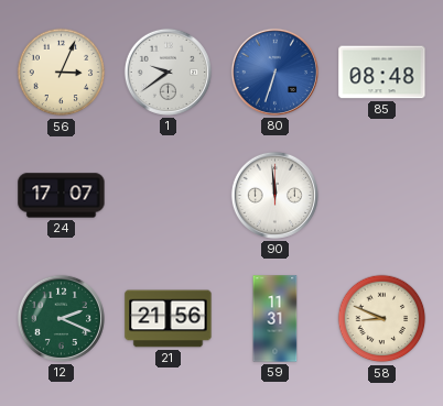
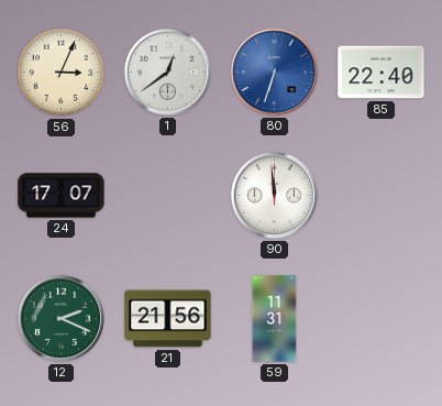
1: 9:39 -> 12:39 (167, 72)
85: 08:48 -> 22:40 (382, 73)
58: 8:49 -> none (382, 319)
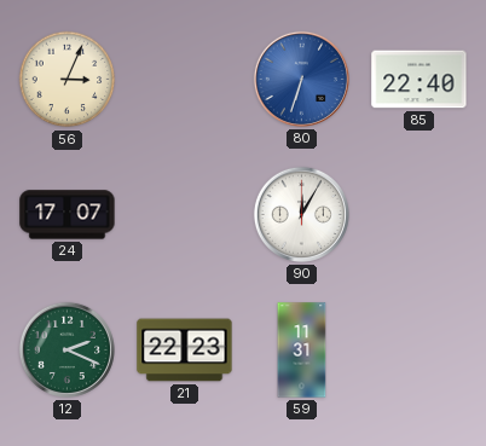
1: 12:39 -> none (167, 72)
90: 11:59 -> 12:05 (301, 214)
21: 21:56 -> 22:23 (185, 351)
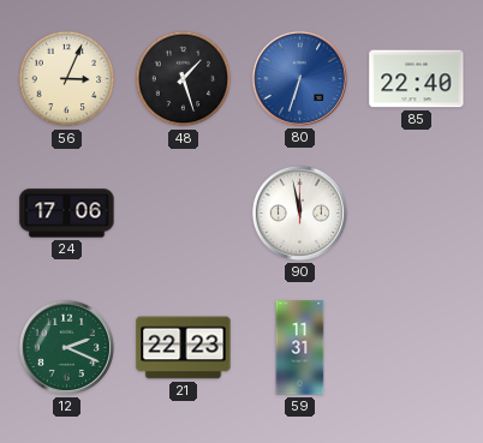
48: none -> 1:27 (184, 79)
24: 17:07 -> 17:06 (67, 214)
90: 12:05 -> 11:58 (299, 212)
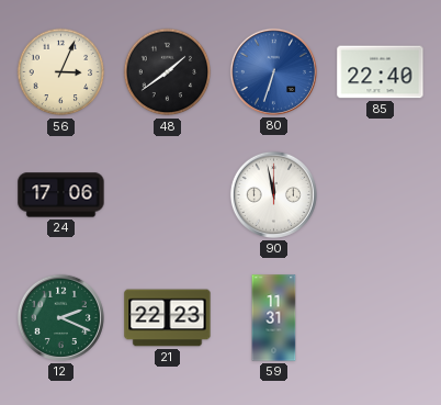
48: 1:27 -> 1:39 (168, 72)
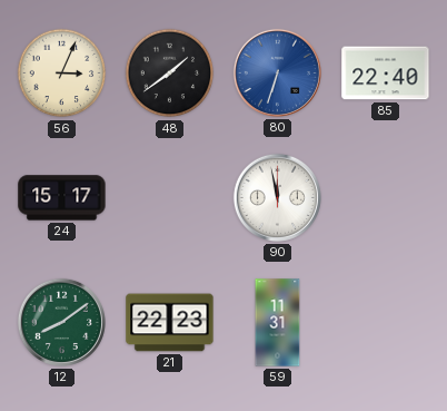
24: 17:06 -> 15:17 (62, 198)
12: 2:19 -> 8:09 (61, 322)
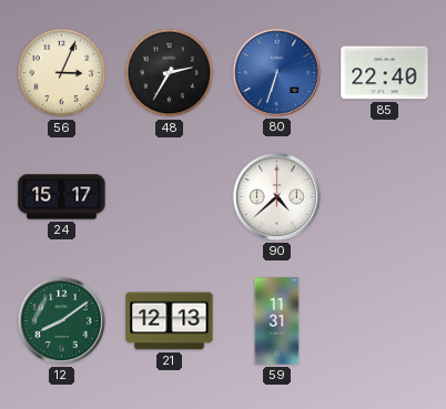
48: 1:39 -> 2:35 (170, 73)
90: 11:58 -> 4:38 (276, 196)
21: 22:23 -> 12:13 (170, 321)
